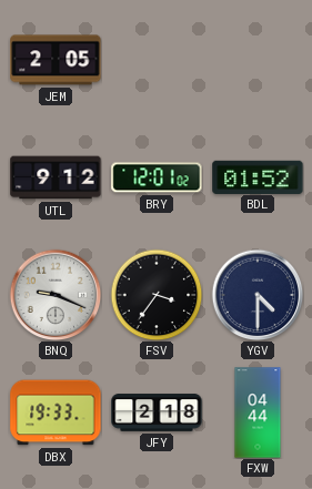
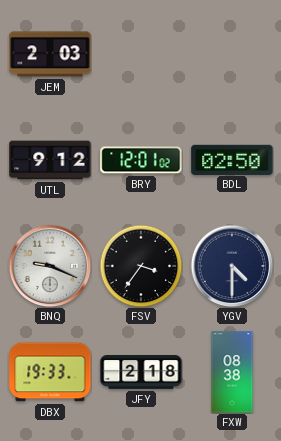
JEM: 2:05 -> 2:03 (50, 54)
BDL: 01:52 -> 02:50 (232, 159)
FXW: 04:44 -> 08:38 (232, 372)
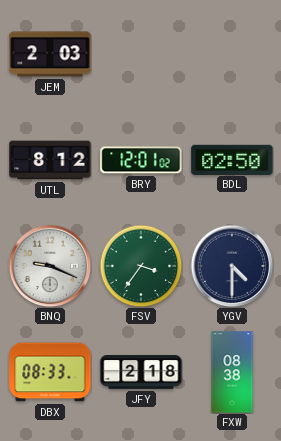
UTL: 9:12 -> 8:12 (50, 160)
FSV dial: black -> green (141, 266)
DBX: 19:33 -> 08:33 (50, 372)
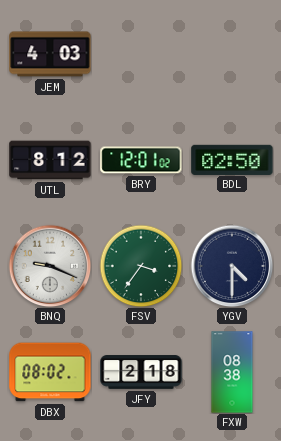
JEM: 2:03 -> 4:03 (50, 54)
DBX: 08:33 -> 08:02 (50, 372)
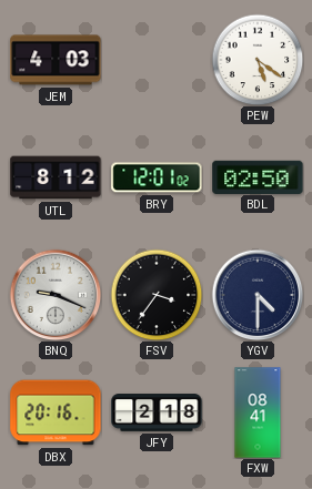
PEW: none -> 5:21 (258, 60)
FSV dial: green -> black (157, 295)
DBX: 08:02 -> 20:16 (56, 412)
FXW: 08:38 -> 08:41 (258, 412)
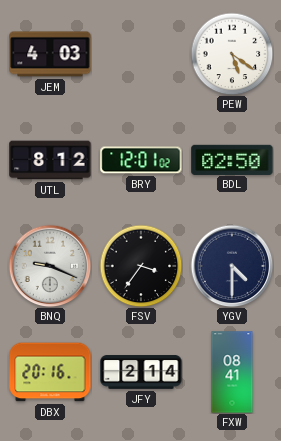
JFY: 2:18 -> 2:14 (141, 372)
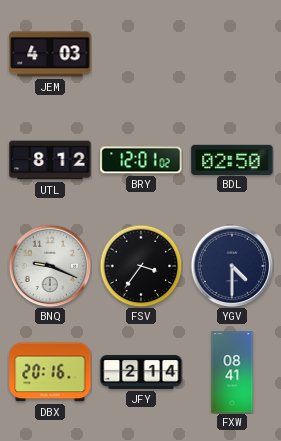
PEW: 5:21 -> none (232, 54)
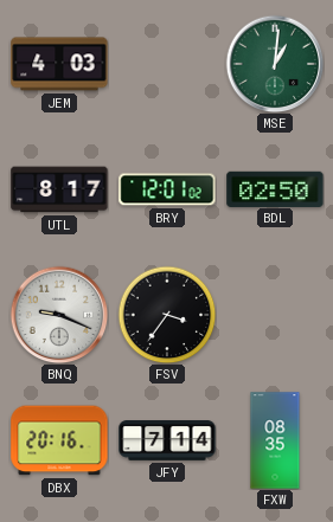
MSE: none -> 1:01 (275, 64)
UTL: 8:12 -> 8:17 (59, 189)
YGV: 4:30 -> none (232, 266)
JFY: 2:14 -> 7:14 (167, 440)
FXW: 08:41 -> 08:35 (275, 440)
